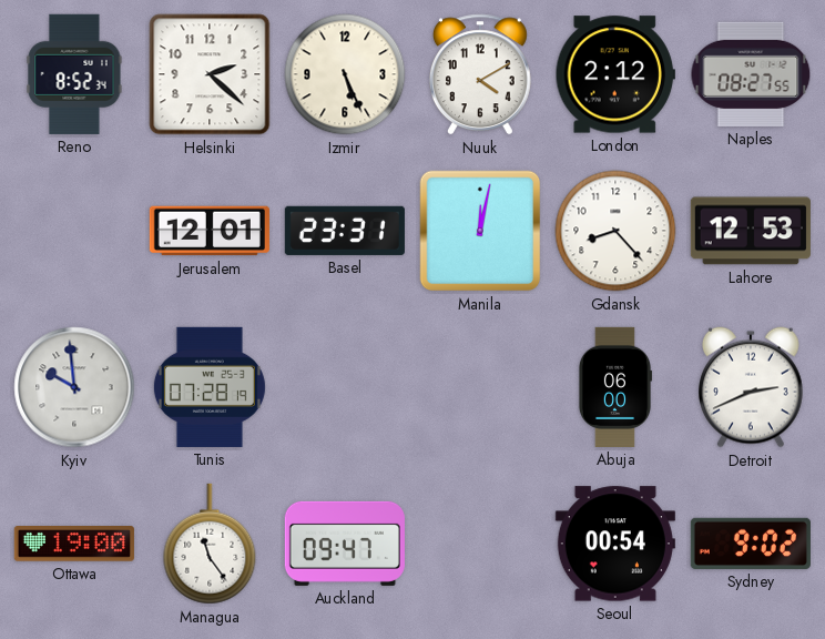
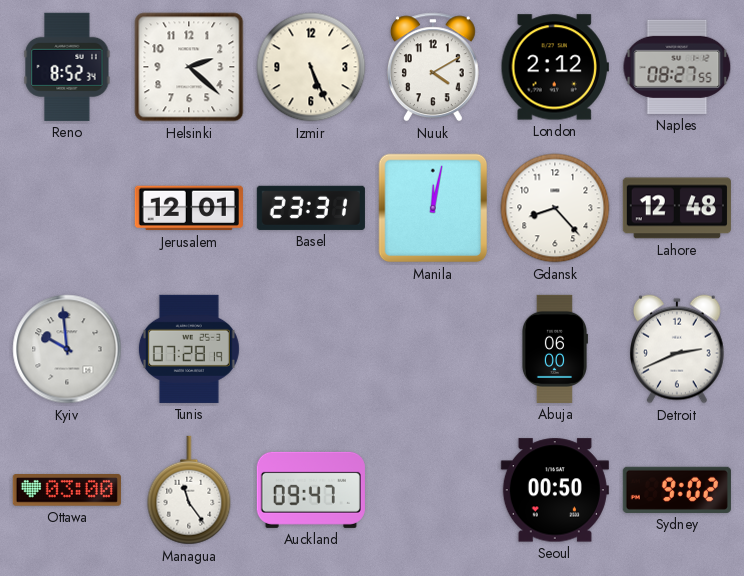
Lahore: 12:53 -> 12:48 (677, 208)
Ottawa: 19:00 -> 03:00 (67, 491)
Seoul: 00:54 -> 00:50 (555, 490)
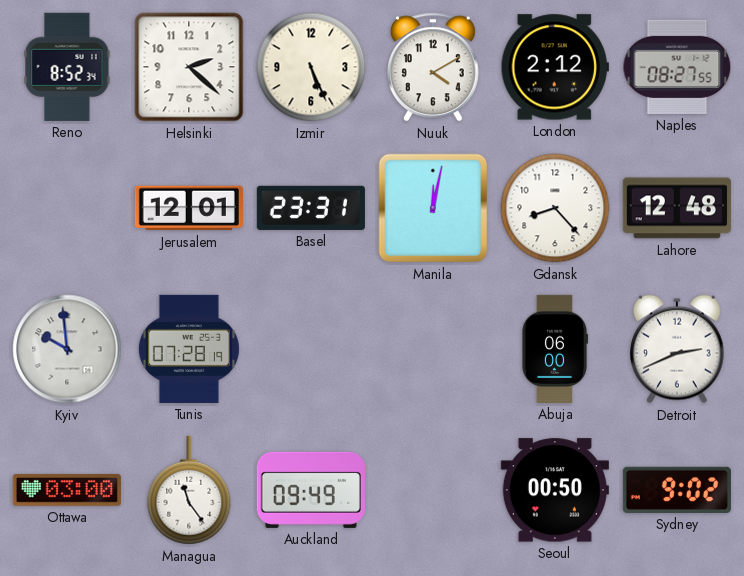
Auckland: 09:47 -> 09:49 (311, 490)
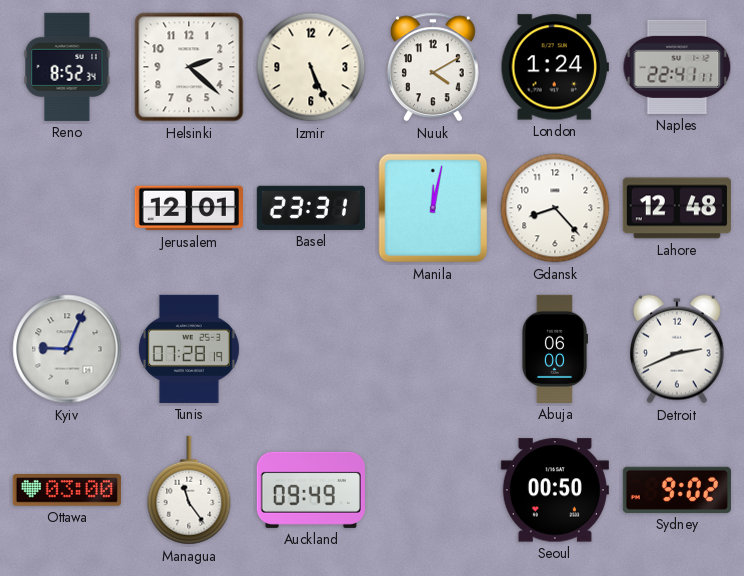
London: 2:12 -> 1:24 (555, 67)
Naples: 08:27 -> 22:41 (677, 67)
Kyiv: 9:59 -> 9:04 (67, 349)
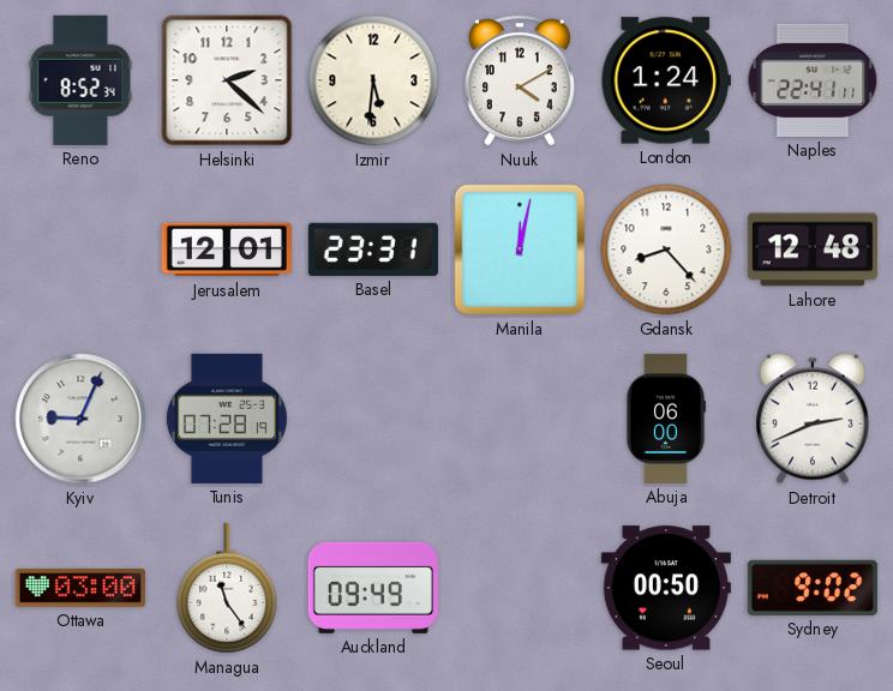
Izmir: 5:26 -> 5:31 (373, 80)
